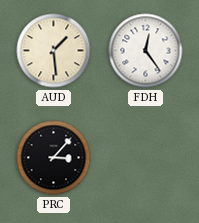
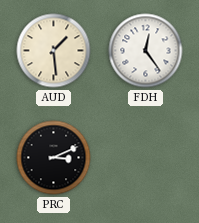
PRC: 3:07 -> 3:11 (54, 158)
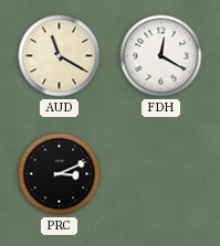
AUD: 1:29 -> 11:20 (60, 56)
FDH: 12:24 -> 12:20 (161, 56)
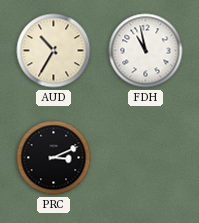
AUD: 11:20 -> 10:35 (54, 51)
FDH: 12:20 -> 10:58 (146, 51)
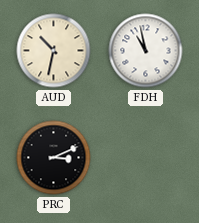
AUD: 10:35 -> 10:32 (54, 51)
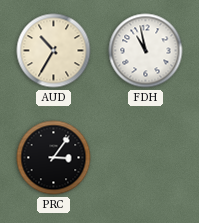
AUD: 10:32 -> 10:35 (54, 51)
PRC: 3:11 -> 3:06 (54, 158)
